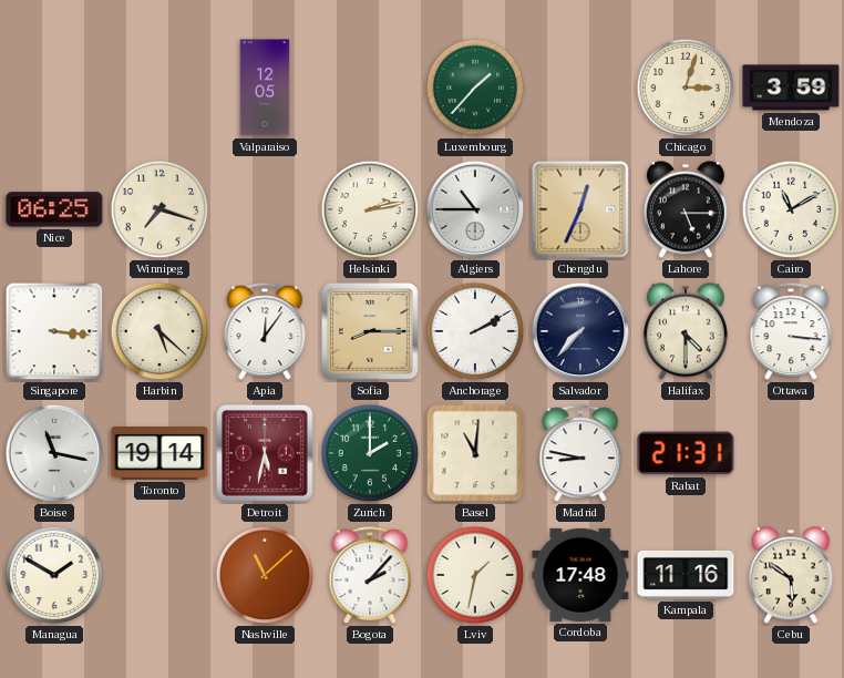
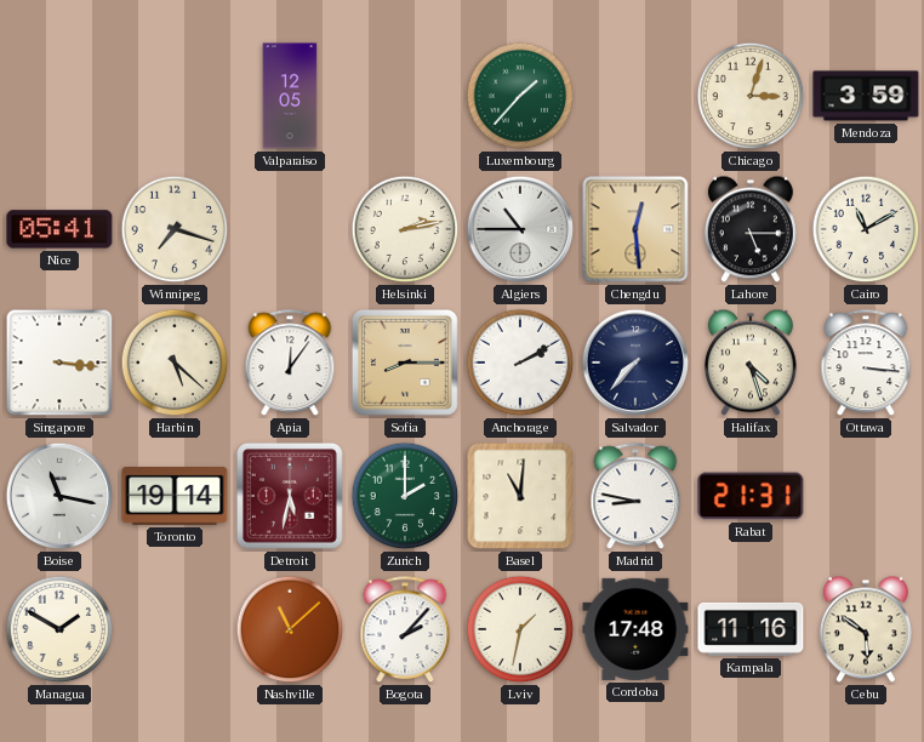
Nice: 06:25 -> 05:41 (59, 229)
Chengdu: 12:34 -> 12:29 (635, 229)
Halifax: 4:30 -> 4:27 (751, 363)
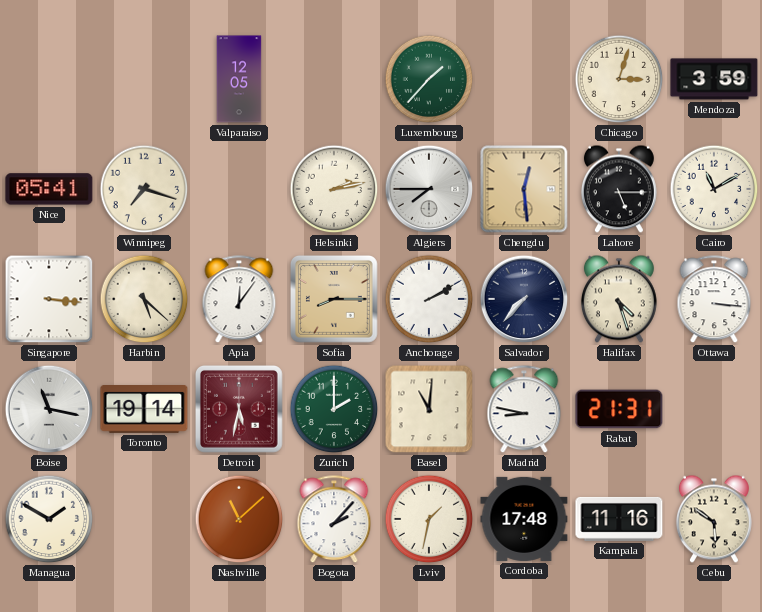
Algiers: 10:45 -> 7:45 (429, 189)
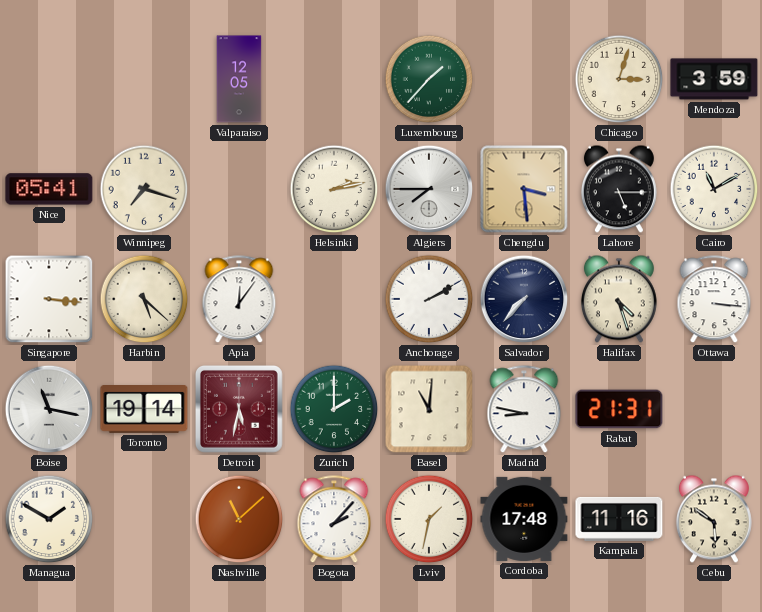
Chengdu: 12:29 -> 3:29 (524, 189)
Sofia: 8:15 -> none (334, 299)
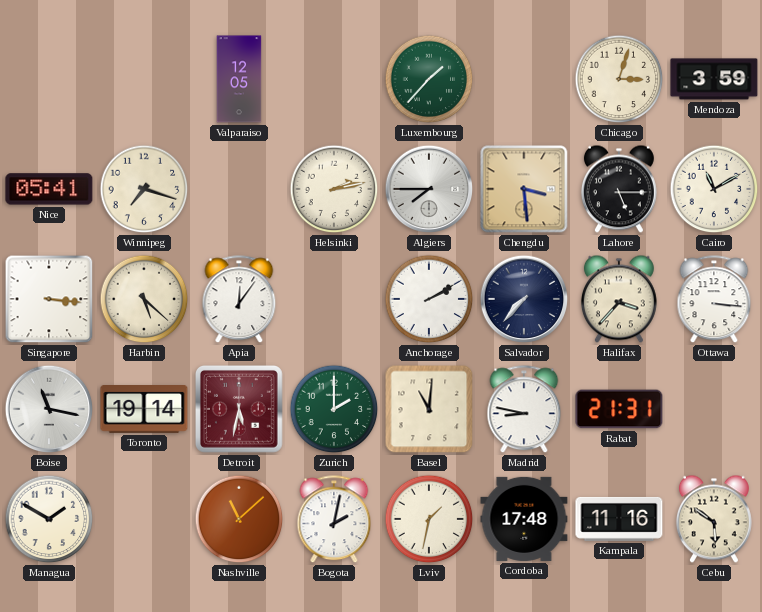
Halifax: 4:27 -> 3:37 (619, 299)
Bogota: 2:07 -> 2:02 (334, 520)
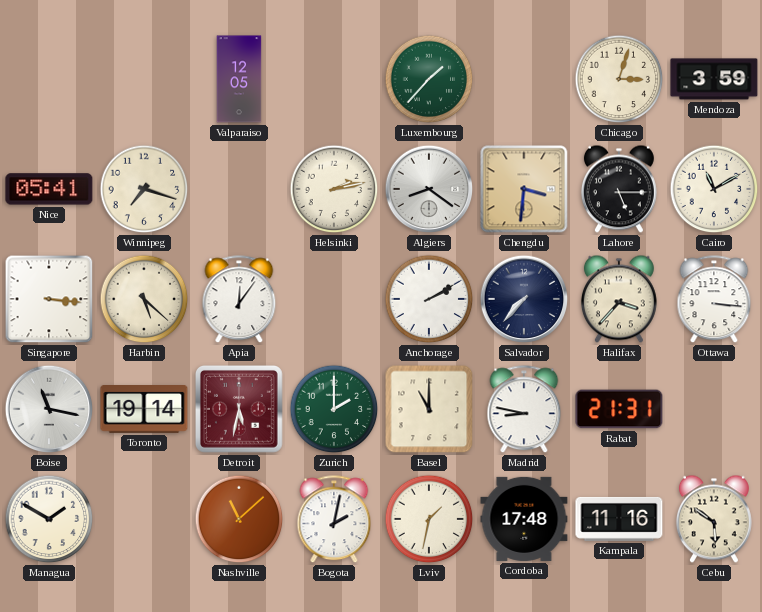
Algiers: 7:45 -> 8:21 (429, 189)
Chengdu: 3:29 -> 3:31 (524, 189)
Basel: 11:01 -> 11:00 (429, 409)
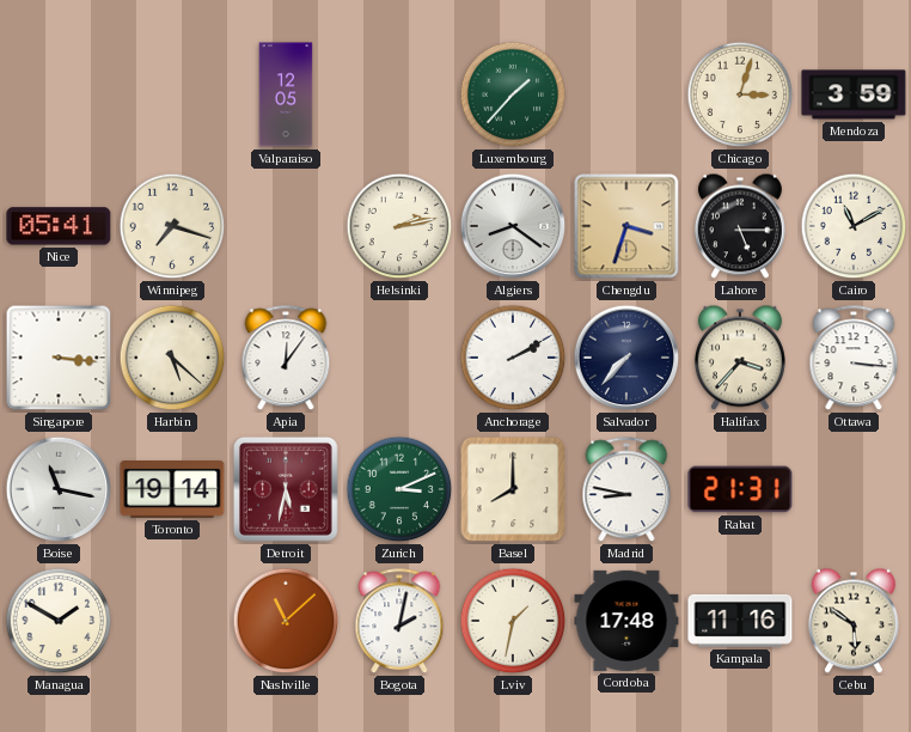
Chengdu: 3:31 -> 3:33 (626, 226)
Zurich: 2:00 -> 3:11 (399, 489)
Basel: 11:00 -> 8:00 (513, 489)
